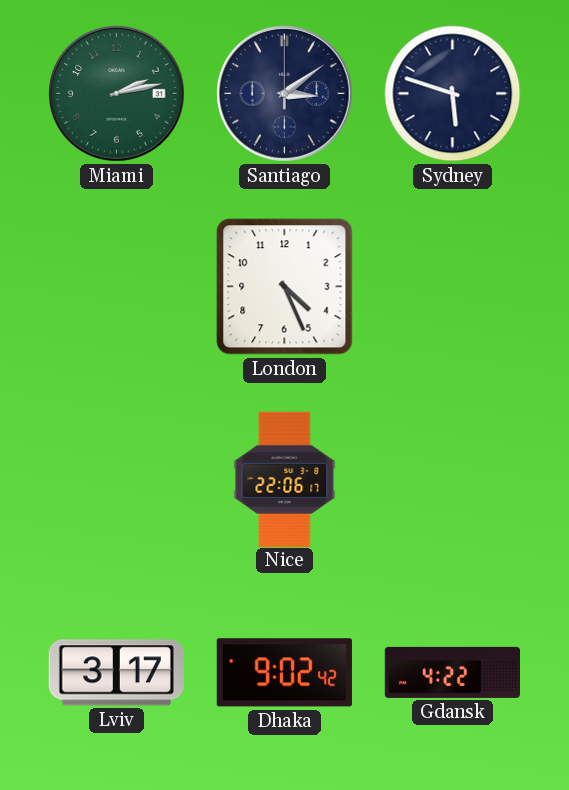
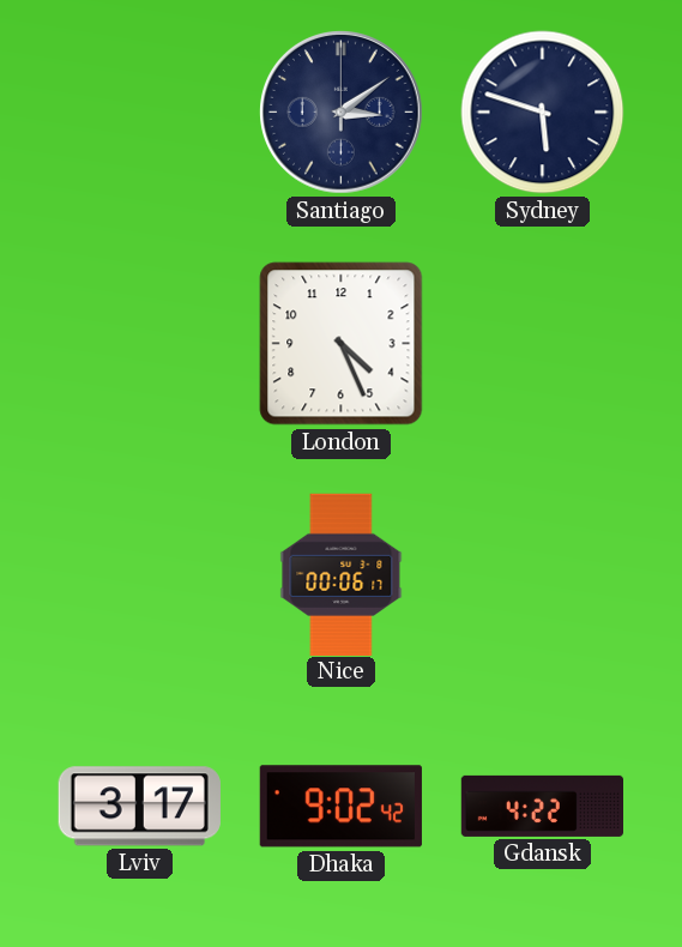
Miami: 2:13 -> none (117, 94)
Nice: 22:06 -> 00:06 (342, 574)
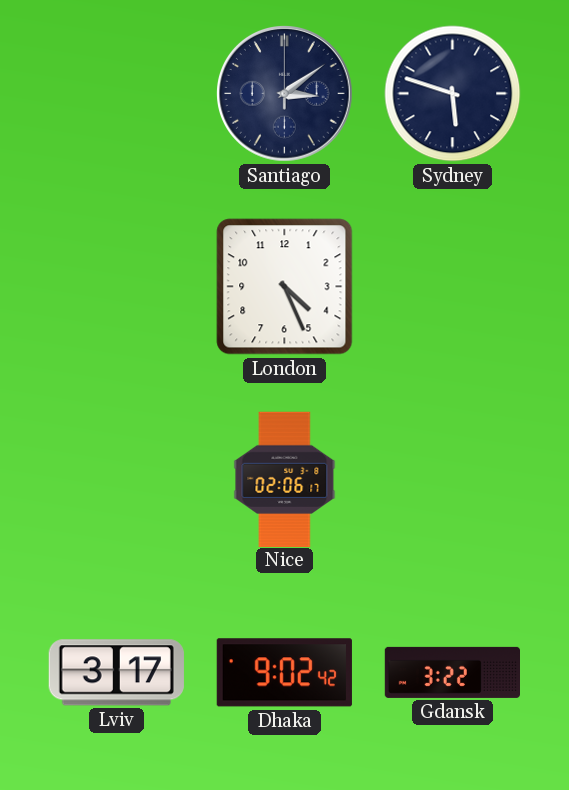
Nice: 00:06 -> 02:06 (285, 479)
Gdansk: 4:22 -> 3:22 (452, 672)
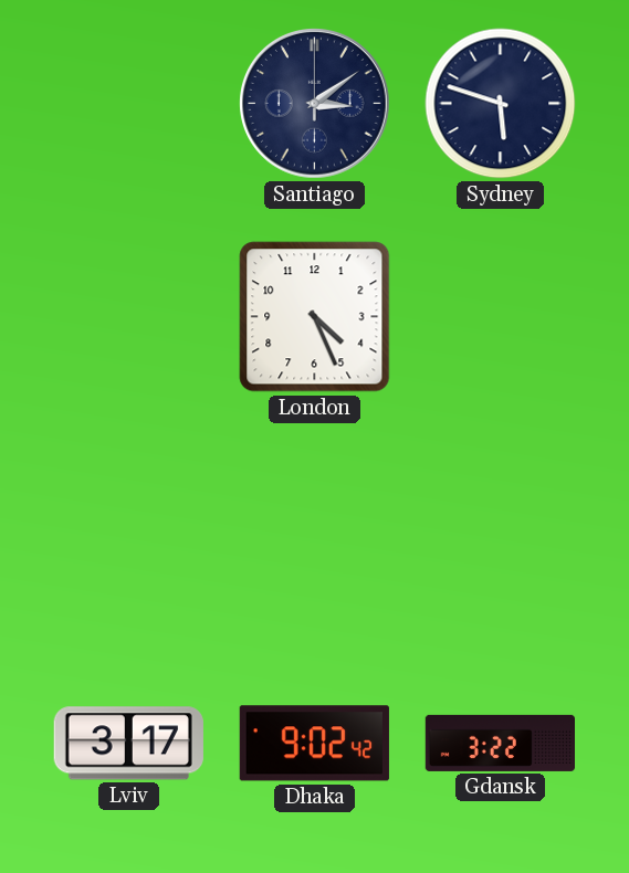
Nice: 02:06 -> none (285, 479)
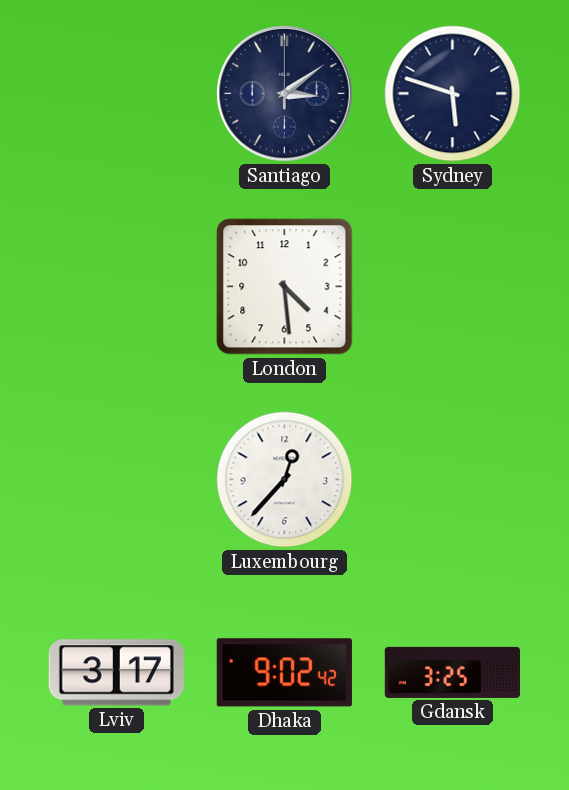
London: 4:26 -> 4:29 (285, 287)
Luxembourg: none -> 12:37 (285, 480)
Gdansk: 3:22 -> 3:25 (452, 672)
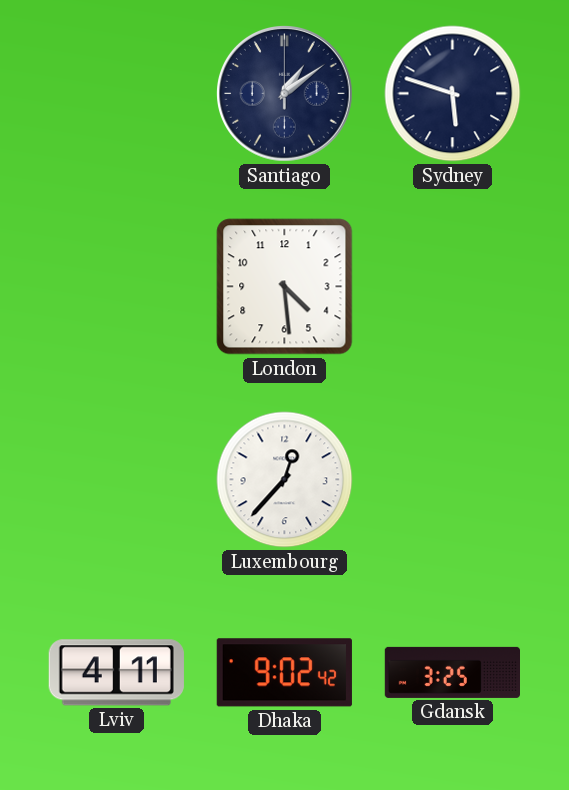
Santiago: 3:09 -> 1:09 (285, 94)
Lviv: 3:17 -> 4:11 (116, 673)
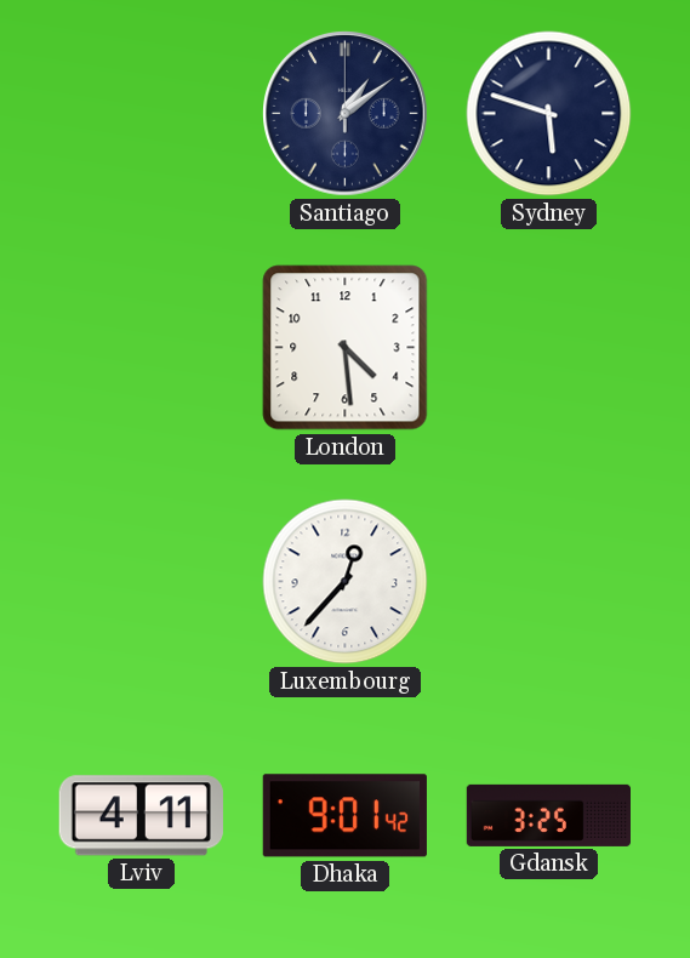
Dhaka: 9:02 -> 9:01 (344, 816)
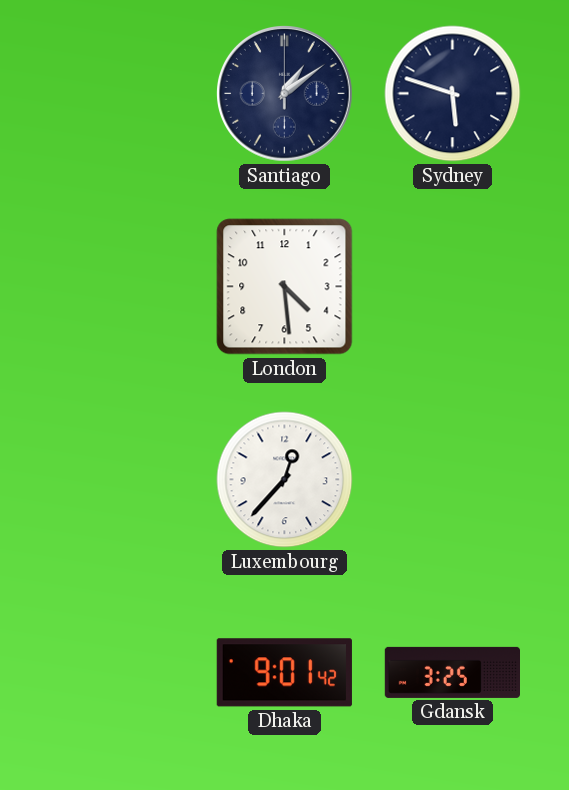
Lviv: 4:11 -> none (141, 816)
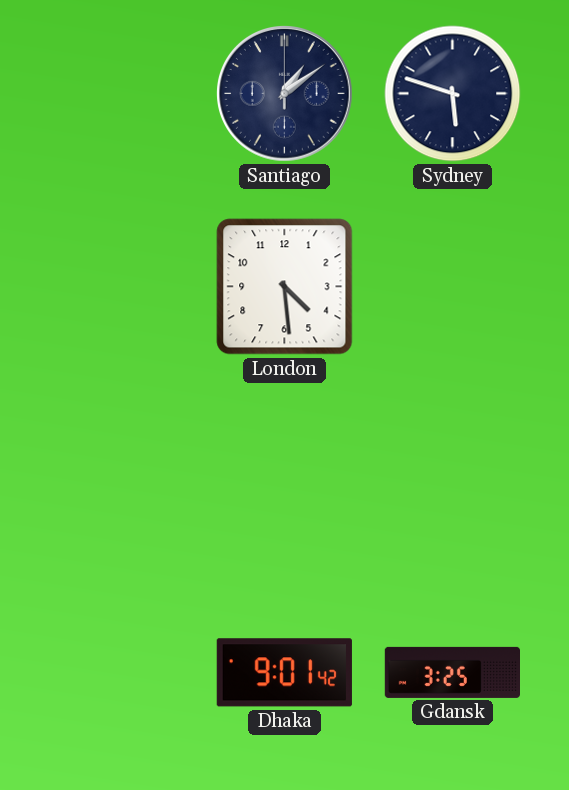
Luxembourg: 12:37 -> none (285, 480)
